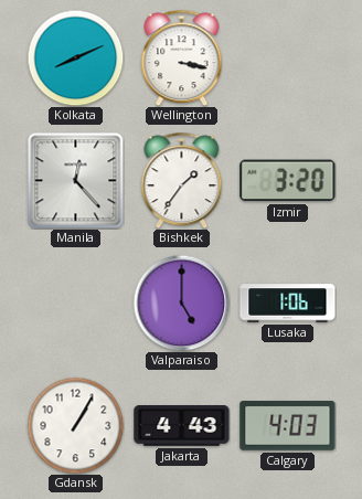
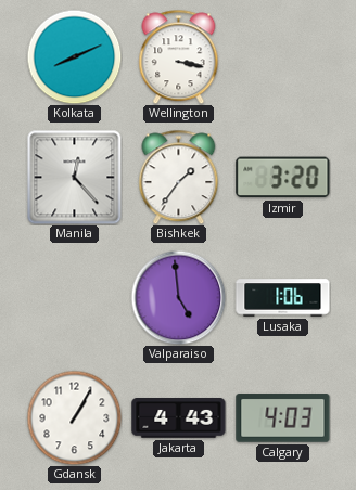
Valparaiso: 5:00 -> 4:59 (178, 297)
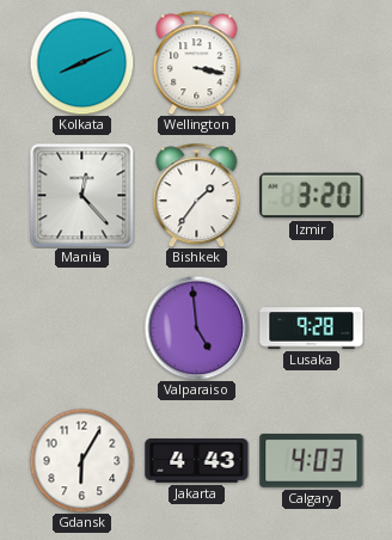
Lusaka: 1:06 -> 9:28 (312, 329)
Gdansk: 1:05 -> 6:05 (81, 460)
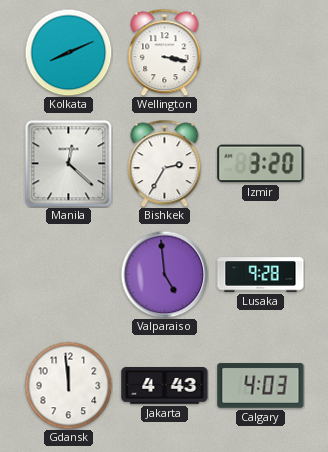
Manila: 12:23 -> 12:22 (68, 163)
Bishkek: 1:36 -> 2:35 (165, 163)
Gdansk: 6:05 -> 11:59 (68, 385)
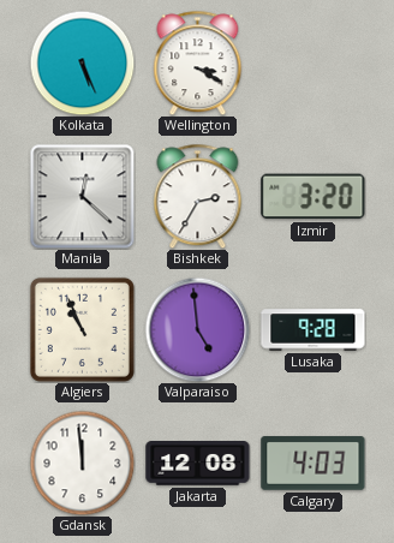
Kolkata: 8:11 -> 5:26 (82, 62)
Wellington: 3:17 -> 3:20 (198, 62)
Algiers: none -> 10:56 (82, 329)
Jakarta: 4:43 -> 12:08 (198, 464)
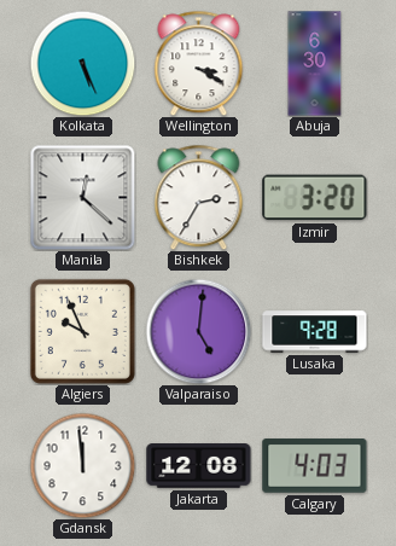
Abuja: none -> 6:30 (315, 64)
Algiers: 10:56 -> 9:56 (82, 331)
Valparaiso: 4:59 -> 5:01 (198, 331)
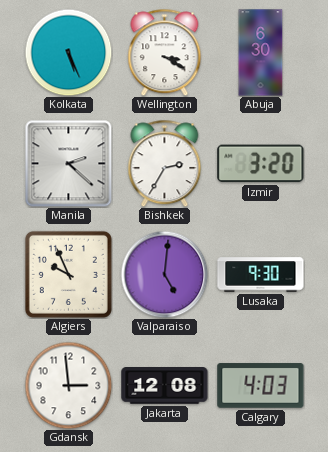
Manila: 12:22 -> 2:22 (68, 163)
Lusaka: 9:28 -> 9:30 (261, 275)
Gdansk: 11:59 -> 2:59 (68, 385)
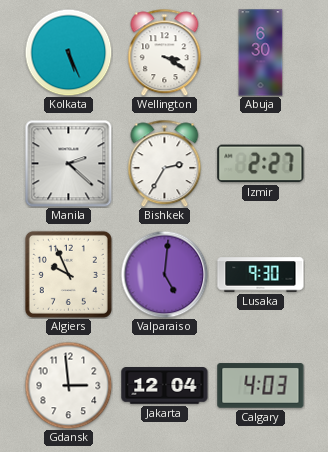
Izmir: 3:20 -> 2:27 (261, 164)
Jakarta: 12:08 -> 12:04 (165, 386)
